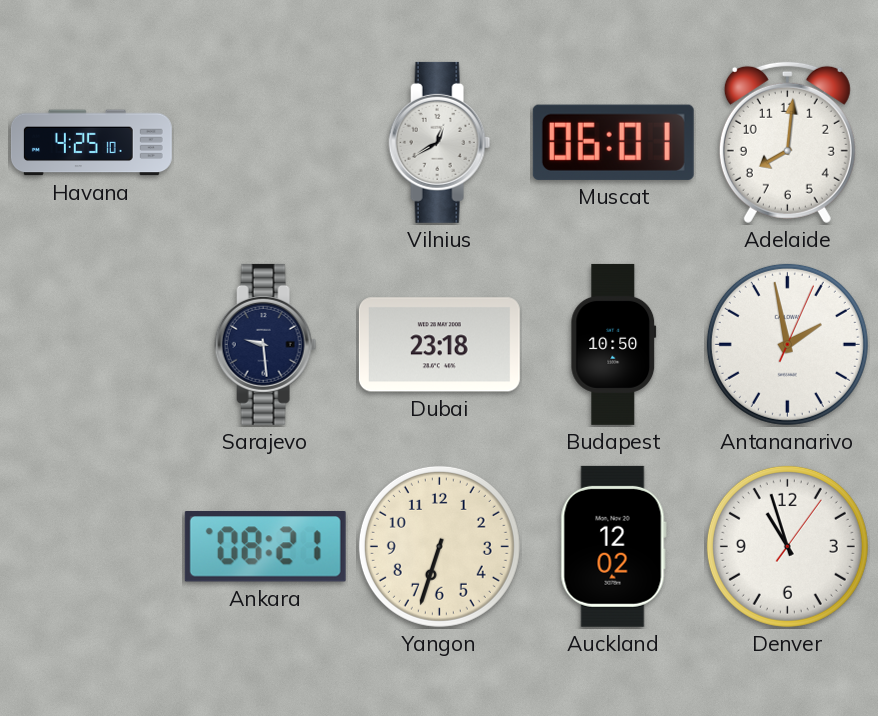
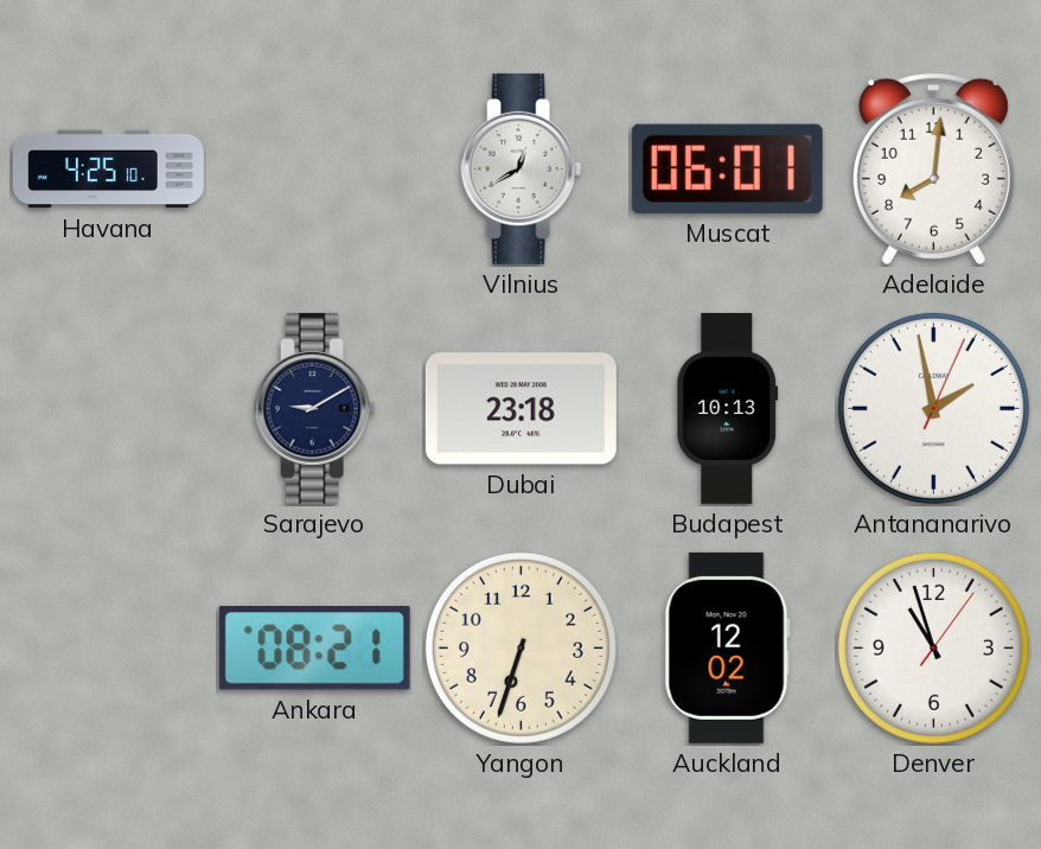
Sarajevo: 9:29 -> 9:10 (315, 408)
Budapest: 10:50 -> 10:13 (728, 408)
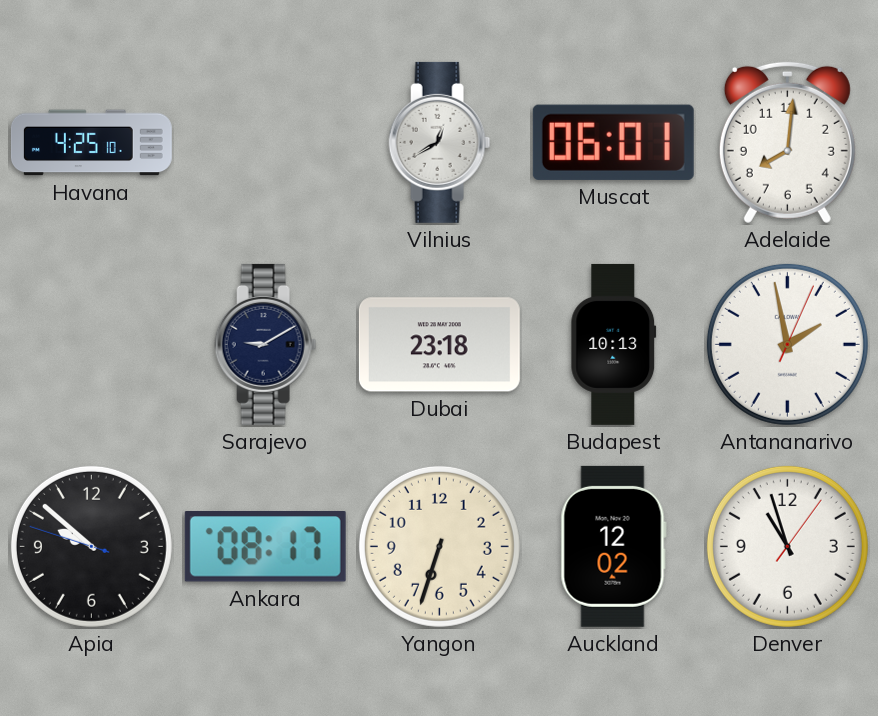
Apia: none -> 9:51 (91, 546)
Ankara: 08:21 -> 08:17 (265, 546)
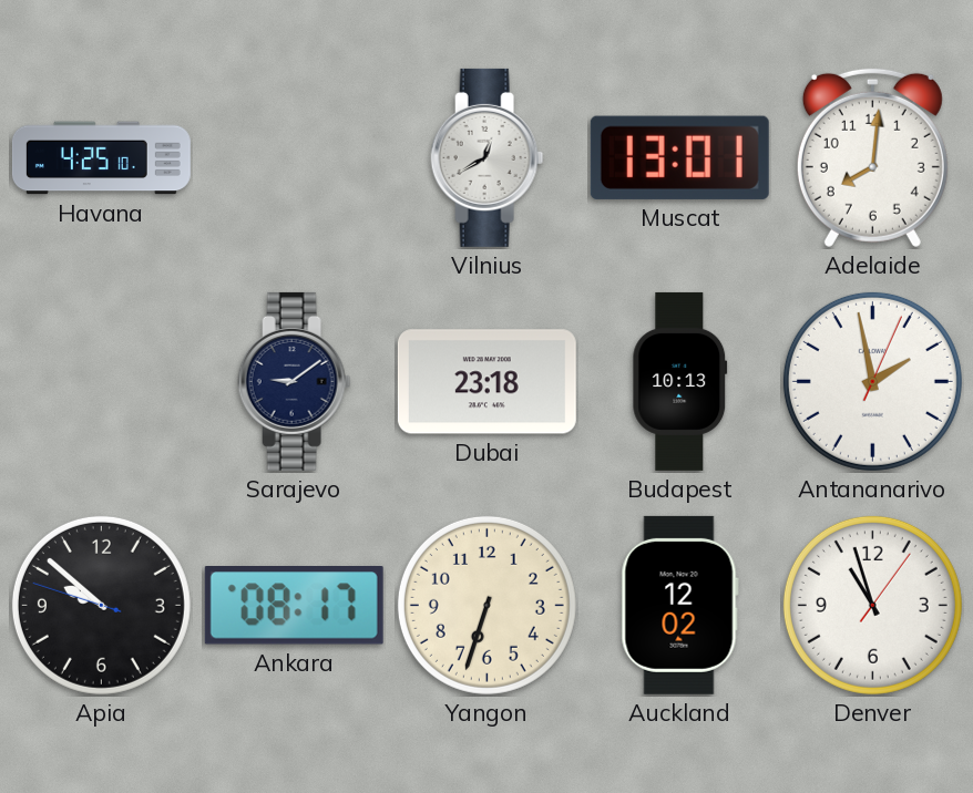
Muscat: 06:01 -> 13:01 (679, 157)
Sarajevo: 9:10 -> 9:09 (295, 381)
